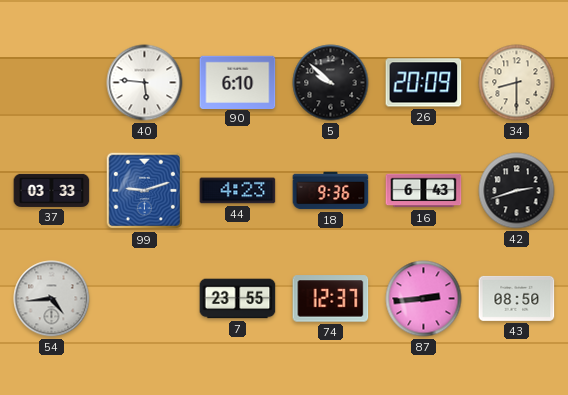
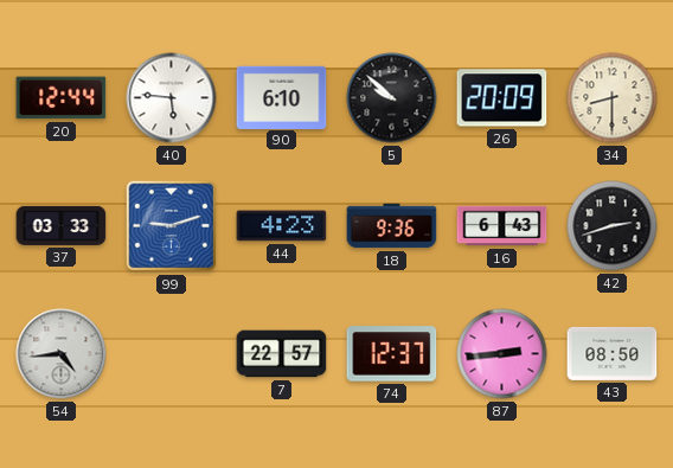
20: none -> 12:44 (62, 98)
7: 23:55 -> 22:57 (282, 354)
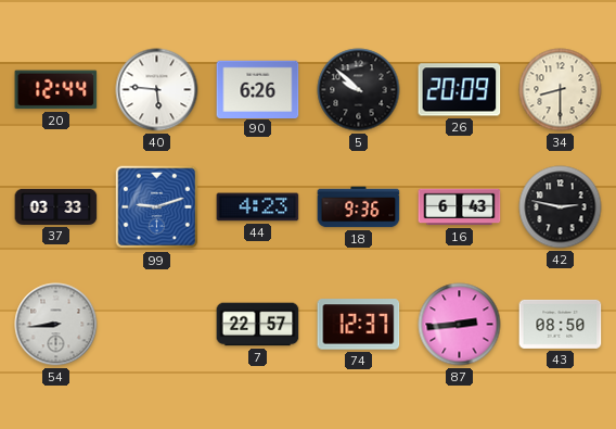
90: 6:10 -> 6:26 (258, 89)
42: 2:42 -> 2:47 (561, 207)
54: 4:44 -> 8:44 (56, 325)
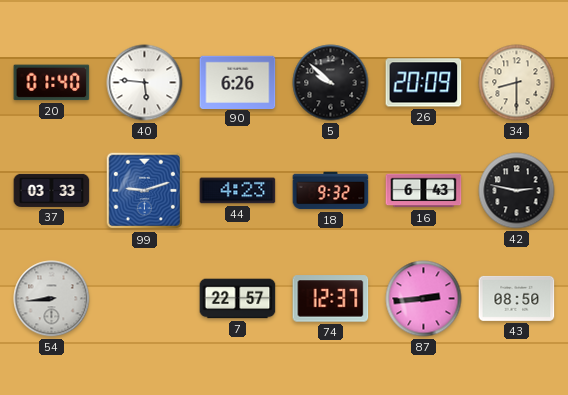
20: 12:44 -> 01:40 (52, 83)
18: 9:36 -> 9:32 (331, 191)
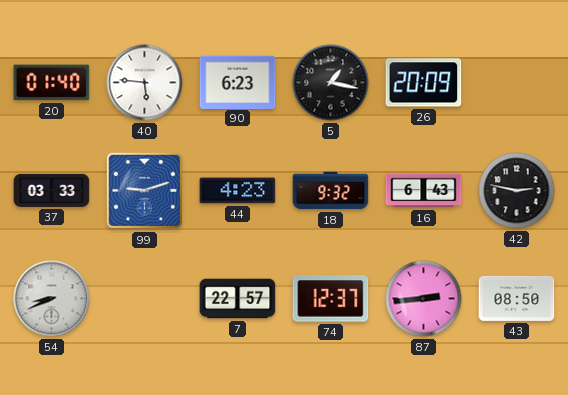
90: 6:26 -> 6:23 (238, 82)
5: 9:52 -> 1:17 (331, 83)
34: 8:30 -> none (517, 83)
54: 8:44 -> 8:41 (52, 299)
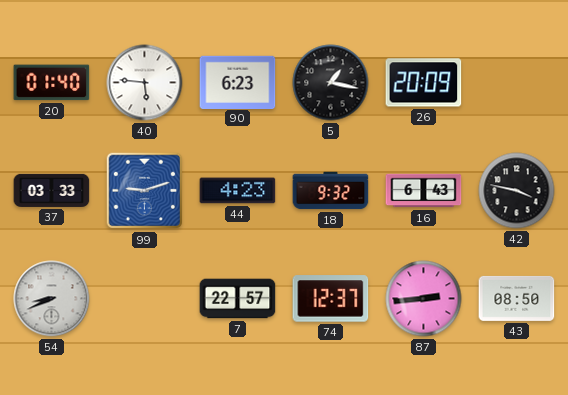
42: 2:47 -> 3:47 (517, 191)
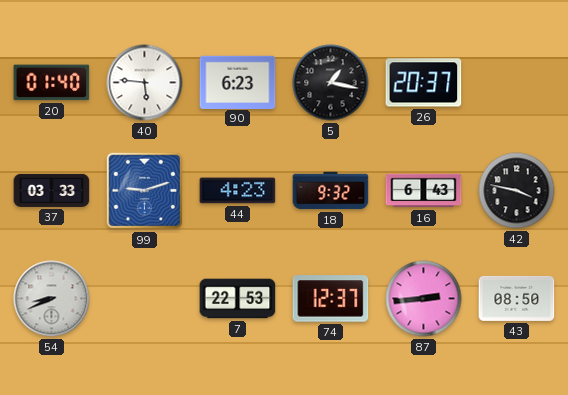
26: 20:09 -> 20:37 (424, 83)
7: 22:57 -> 22:53 (238, 299)
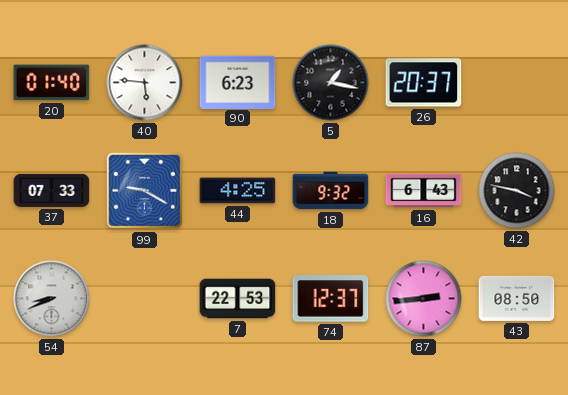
37: 03:33 -> 07:33 (52, 190)
99: 9:12 -> 9:20 (145, 191)
44: 4:23 -> 4:25 (238, 191)
